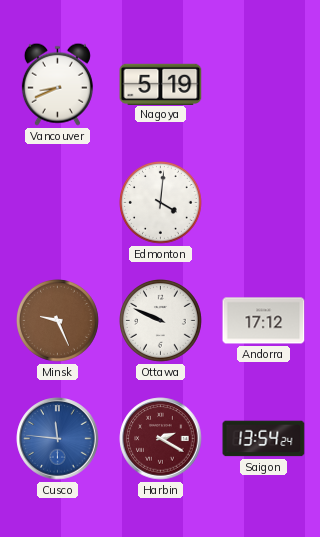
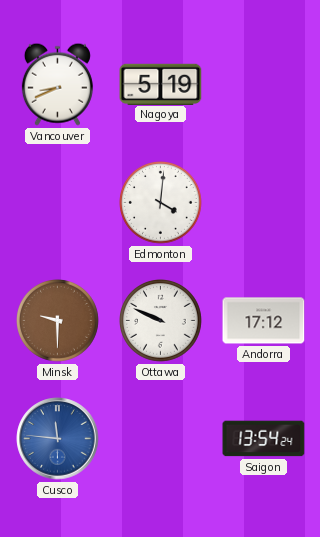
Minsk: 9:26 -> 9:30 (58, 321)
Harbin: 2:20 -> none (161, 439)
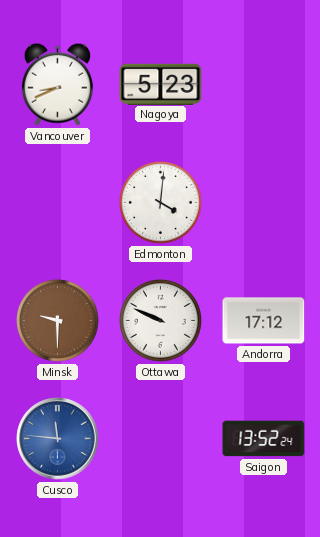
Nagoya: 5:19 -> 5:23 (161, 84)
Saigon: 13:54 -> 13:52 (264, 439)
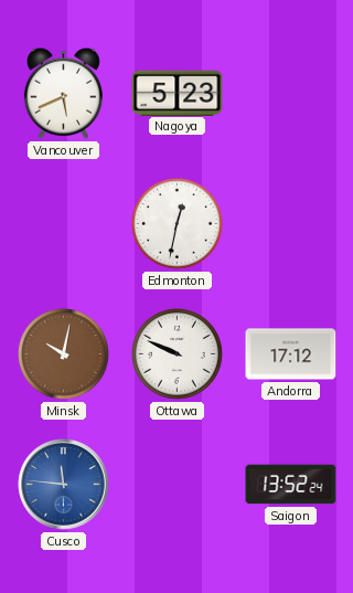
Vancouver: 8:41 -> 5:41 (63, 93)
Edmonton: 4:01 -> 12:32 (178, 224)
Minsk: 9:30 -> 10:02 (64, 354)
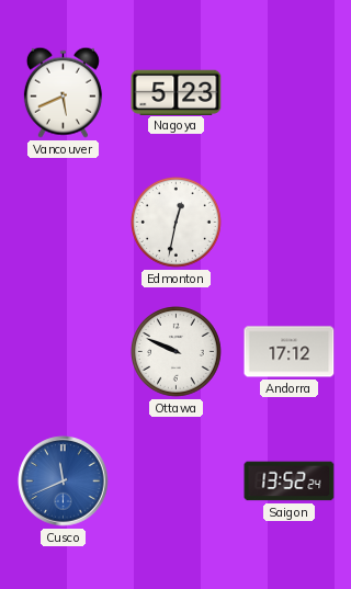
Minsk: 10:02 -> none (64, 354)
Cusco: 11:46 -> 11:41 (64, 482)
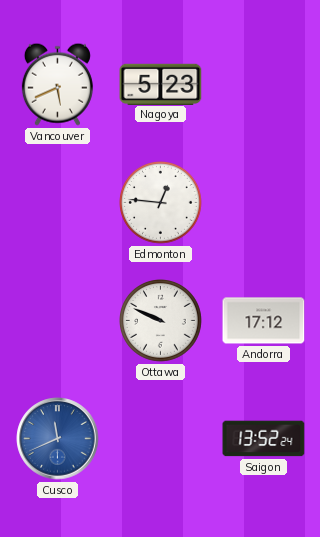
Edmonton: 12:32 -> 12:46 (161, 203)
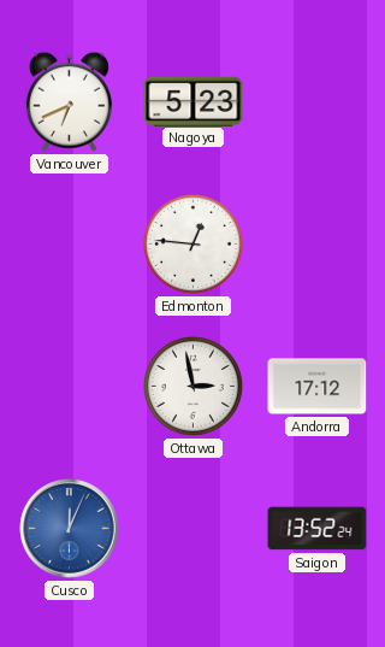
Vancouver: 5:41 -> 6:41 (69, 101)
Ottawa: 9:49 -> 2:58 (194, 387)
Cusco: 11:41 -> 12:04 (70, 529)
